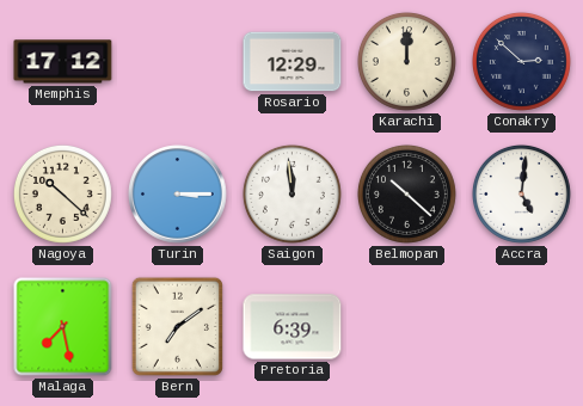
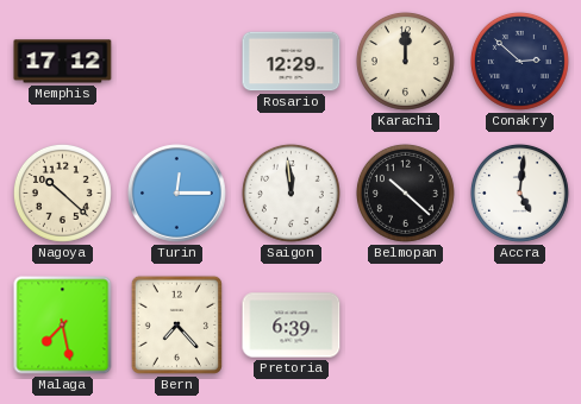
Turin: 3:15 -> 12:15 (177, 194)
Bern: 7:09 -> 7:23 (176, 324)
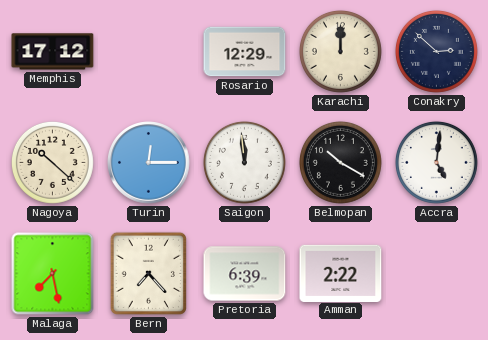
Belmopan: 10:22 -> 10:20 (340, 162)
Amman: none -> 2:22 (341, 273)
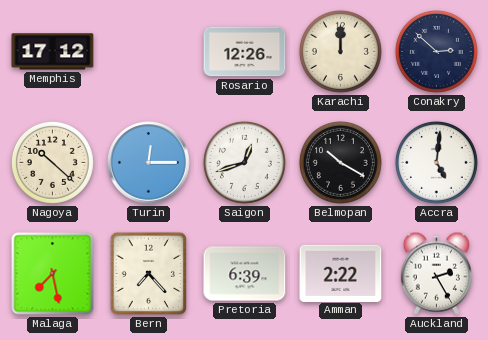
Rosario: 12:29 -> 12:26 (245, 52)
Saigon: 11:59 -> 12:42 (244, 162)
Auckland: none -> 2:25 (436, 273)
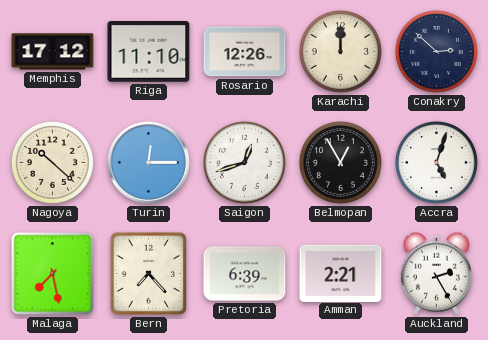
Riga: none -> 11:10 (149, 52)
Belmopan: 10:20 -> 12:55 (340, 162)
Accra: 5:01 -> 5:03 (436, 162)
Amman: 2:22 -> 2:21 (341, 273)
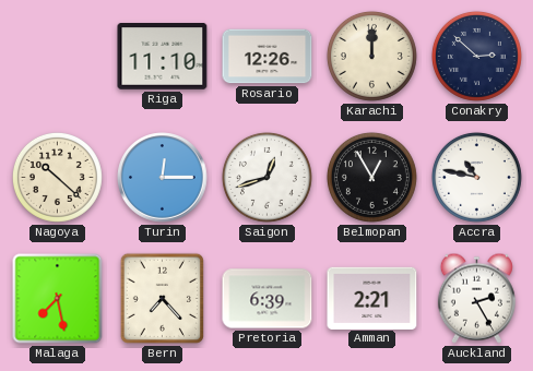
Memphis: 17:12 -> none (53, 52)
Accra: 5:03 -> 10:47 (476, 177)
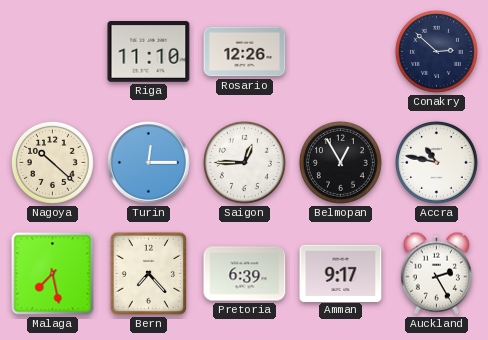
Karachi: 12:00 -> none (371, 56)
Saigon: 12:42 -> 12:45 (244, 162)
Amman: 2:21 -> 9:17 (341, 273)
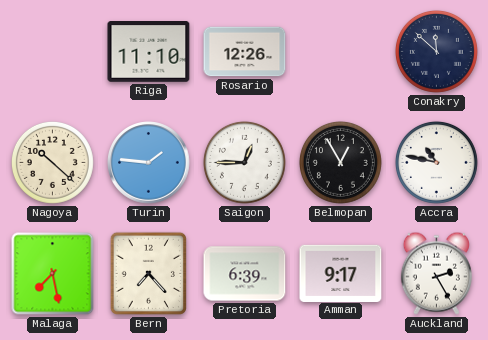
Conakry: 2:52 -> 11:52 (436, 51)
Turin: 12:15 -> 1:46 (149, 163)
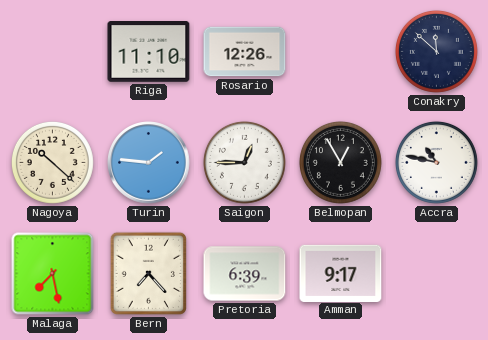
Auckland: 2:25 -> none (436, 273)
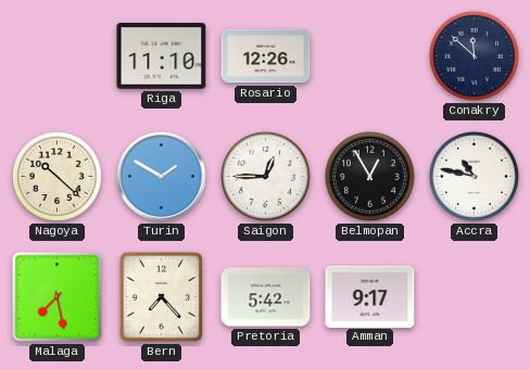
Turin: 1:46 -> 1:50 (162, 177)
Pretoria: 6:39 -> 5:42 (266, 297)
